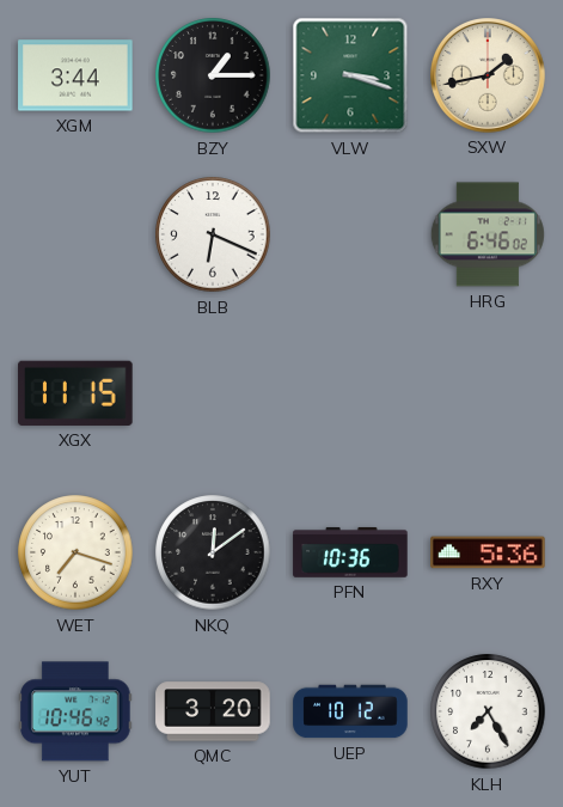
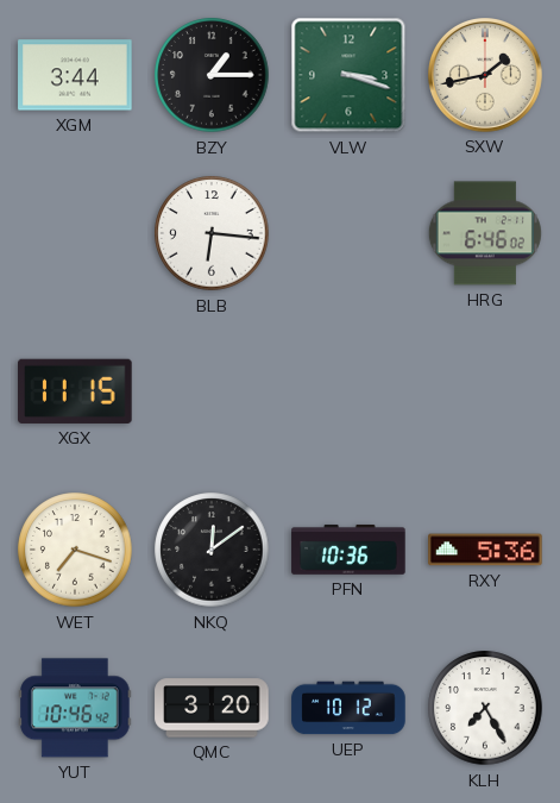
BLB: 6:19 -> 6:16 (212, 233)
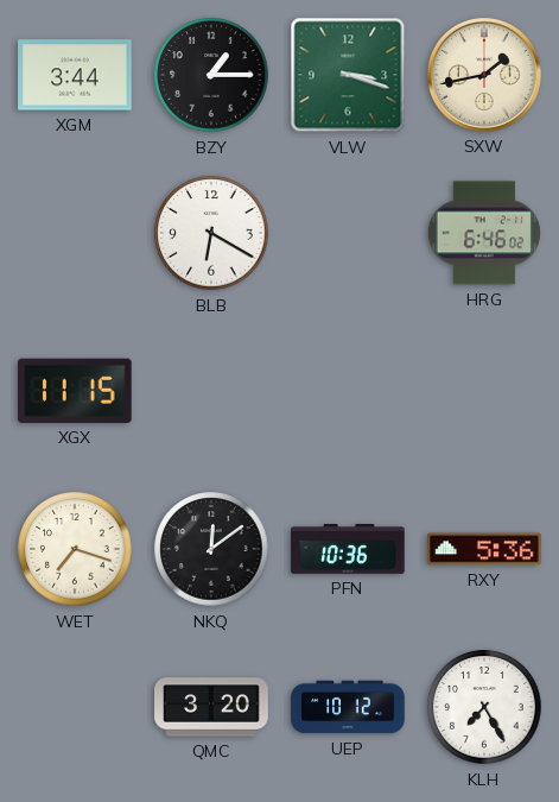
BLB: 6:16 -> 6:20 (211, 233)
YUT: 10:46 -> none (75, 708)
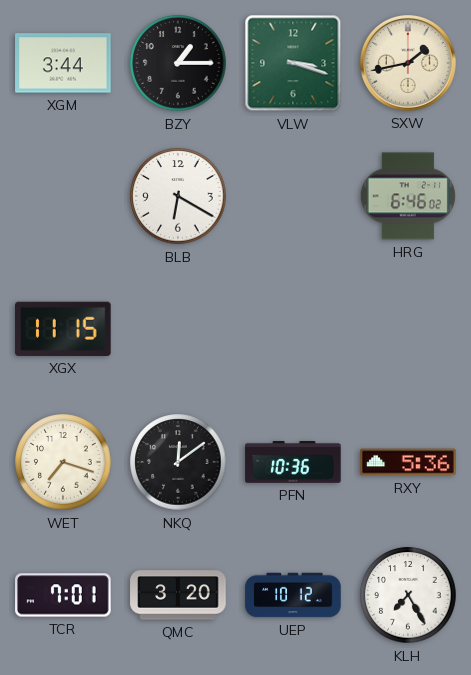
TCR: none -> 7:01 (63, 595)
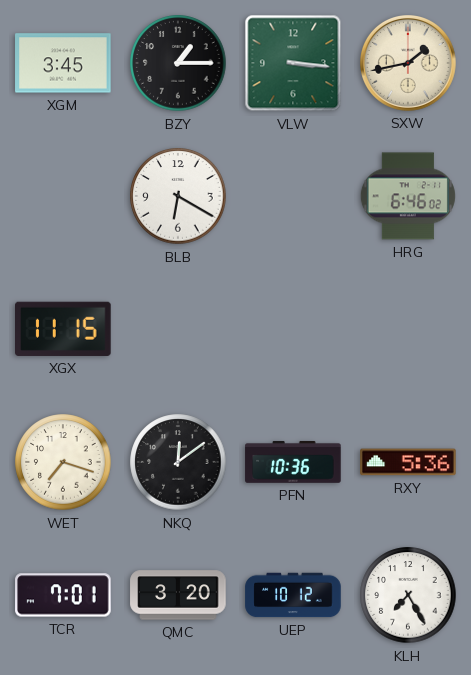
XGM: 3:44 -> 3:45 (63, 63)
VLW: 3:18 -> 3:16 (293, 63)
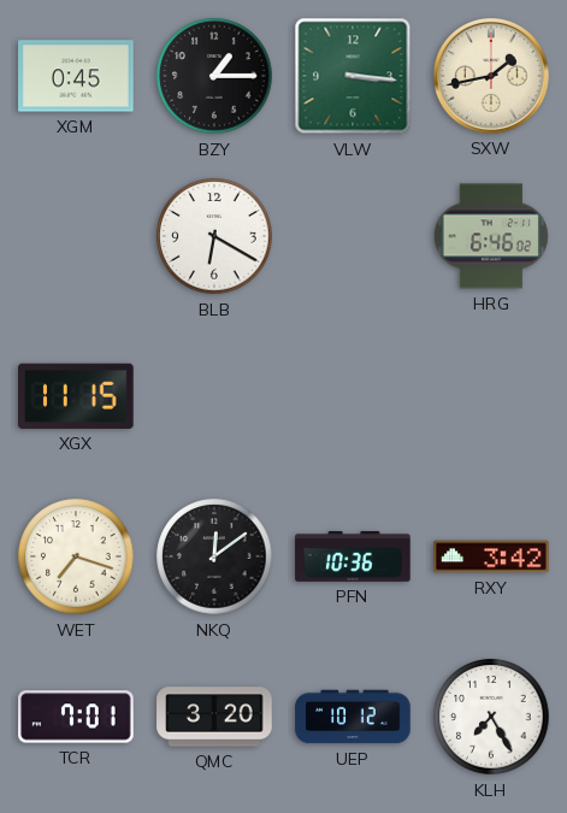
XGM: 3:45 -> 0:45 (76, 76)
RXY: 5:36 -> 3:42 (491, 556)
